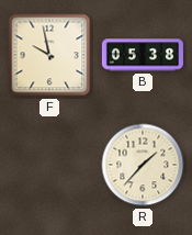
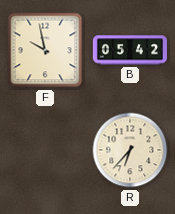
B: 05:38 -> 05:42 (130, 50)
R: 1:37 -> 6:37 (130, 150)
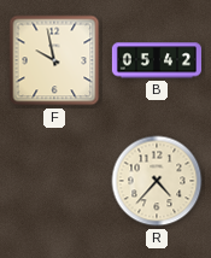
R: 6:37 -> 4:37 (157, 181)
